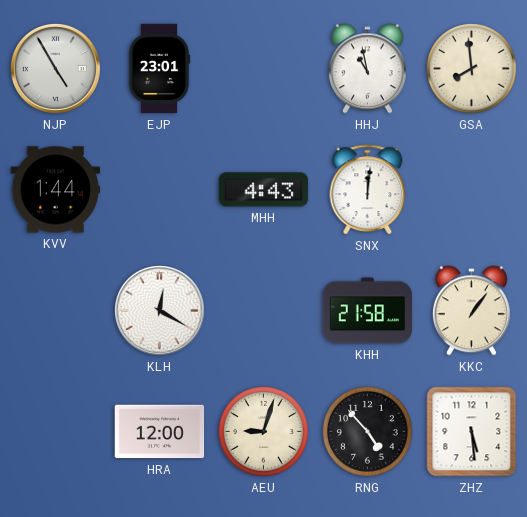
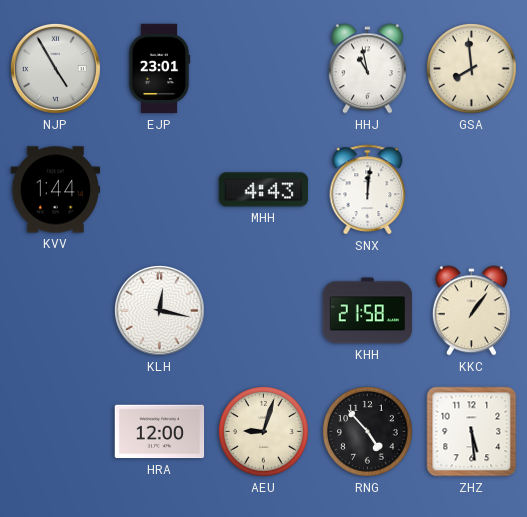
KLH: 12:20 -> 12:17 (159, 310)
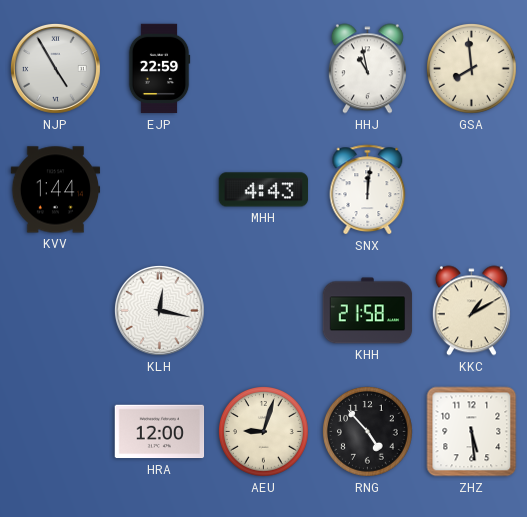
EJP: 23:01 -> 22:59 (159, 69)
KKC: 1:06 -> 1:10 (471, 311)
